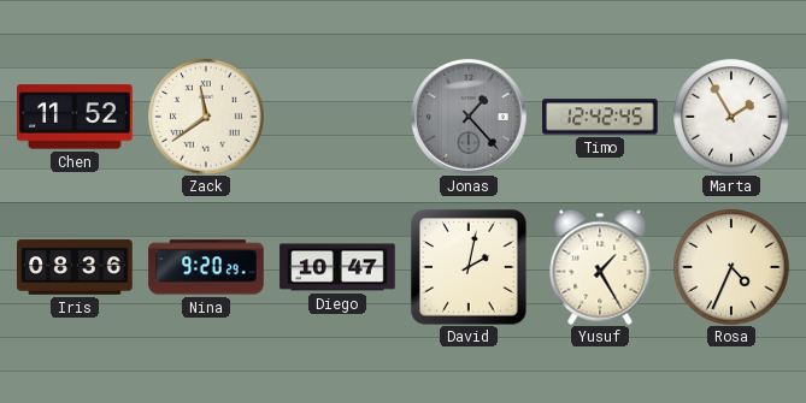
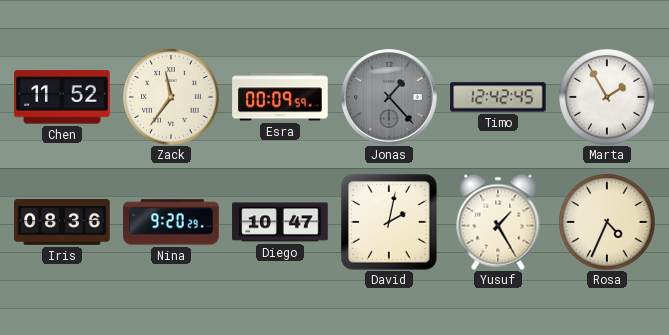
Zack: 11:39 -> 11:36 (171, 97)
Esra: none -> 00:09 (280, 97)
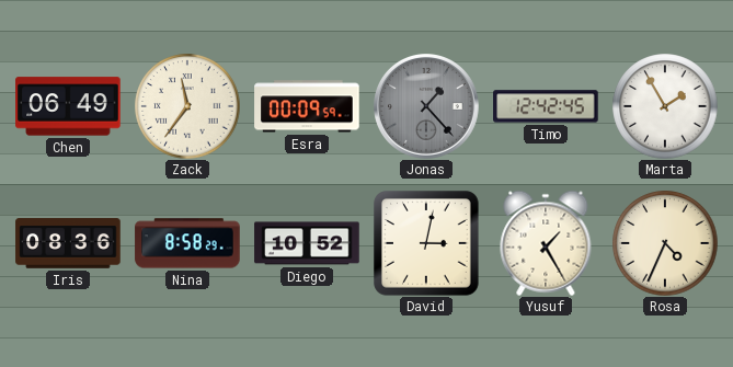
Chen: 11:52 -> 06:49 (68, 106)
Nina: 9:20 -> 8:58 (187, 243)
Diego: 10:47 -> 10:52 (307, 243)
David: 2:02 -> 3:02 (426, 243)
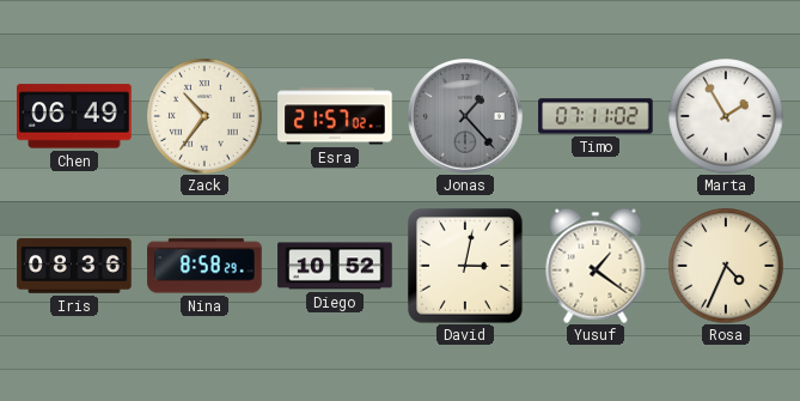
Zack: 11:36 -> 10:36 (204, 116)
Esra: 00:09 -> 21:57 (335, 116)
Timo: 12:42 -> 07:11 (596, 116)
Yusuf: 1:25 -> 1:21 (596, 266)
